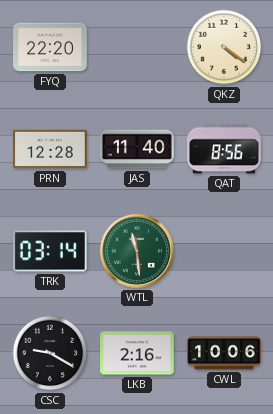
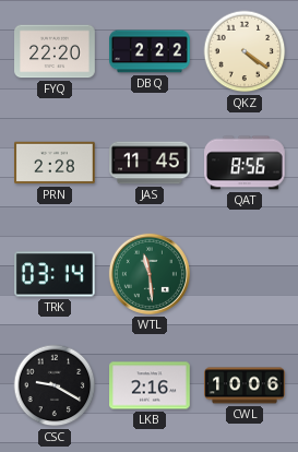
DBQ: none -> 2:22 (151, 51)
PRN: 12:28 -> 2:28 (56, 163)
JAS: 11:40 -> 11:45 (151, 163)
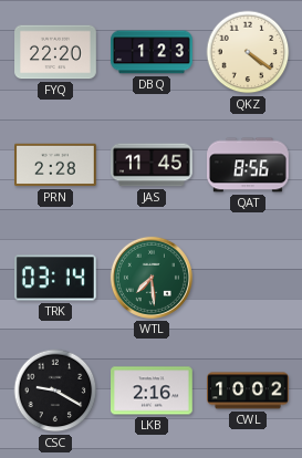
DBQ: 2:22 -> 1:23 (153, 52)
WTL: 11:29 -> 7:29 (152, 278)
CWL: 10:06 -> 10:02 (248, 391)
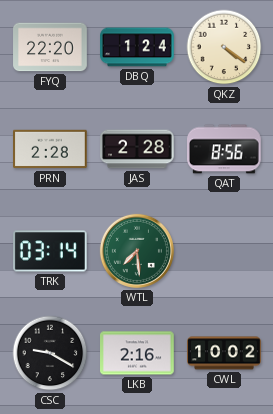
DBQ: 1:23 -> 1:24 (138, 47)
JAS: 11:45 -> 2:28 (138, 149)
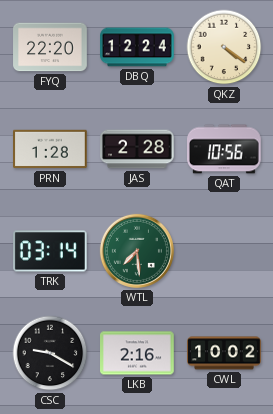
DBQ: 1:24 -> 12:24 (138, 47)
PRN: 2:28 -> 1:28 (51, 149)
QAT: 8:56 -> 10:56 (225, 149)
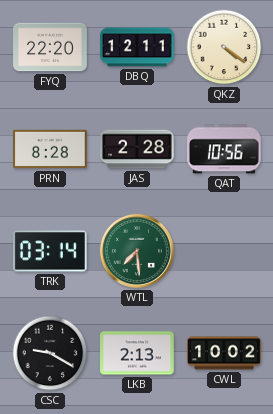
DBQ: 12:24 -> 12:11 (138, 47)
PRN: 1:28 -> 8:28 (51, 149)
LKB: 2:16 -> 2:13 (138, 353)
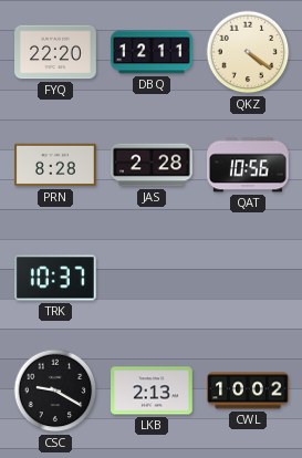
TRK: 03:14 -> 10:37 (56, 278)
WTL: 7:29 -> none (137, 251)
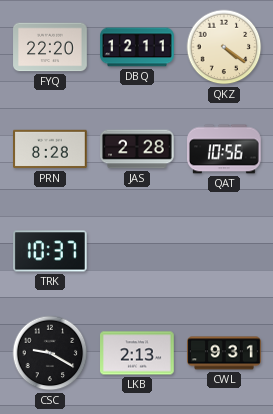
CWL: 10:02 -> 9:31 (224, 353)
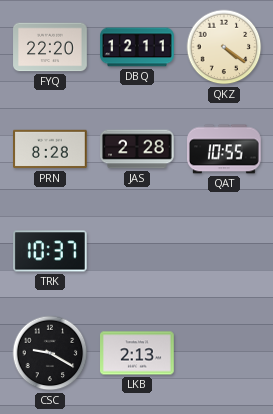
QAT: 10:56 -> 10:55 (225, 149)
CWL: 9:31 -> none (224, 353)
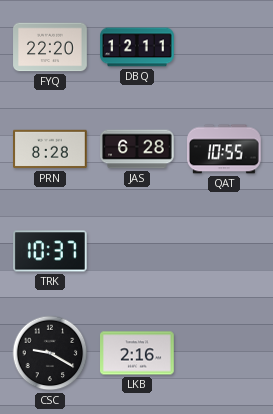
QKZ: 4:21 -> none (224, 47)
JAS: 2:28 -> 6:28 (138, 149)
LKB: 2:13 -> 2:16 (138, 353)
